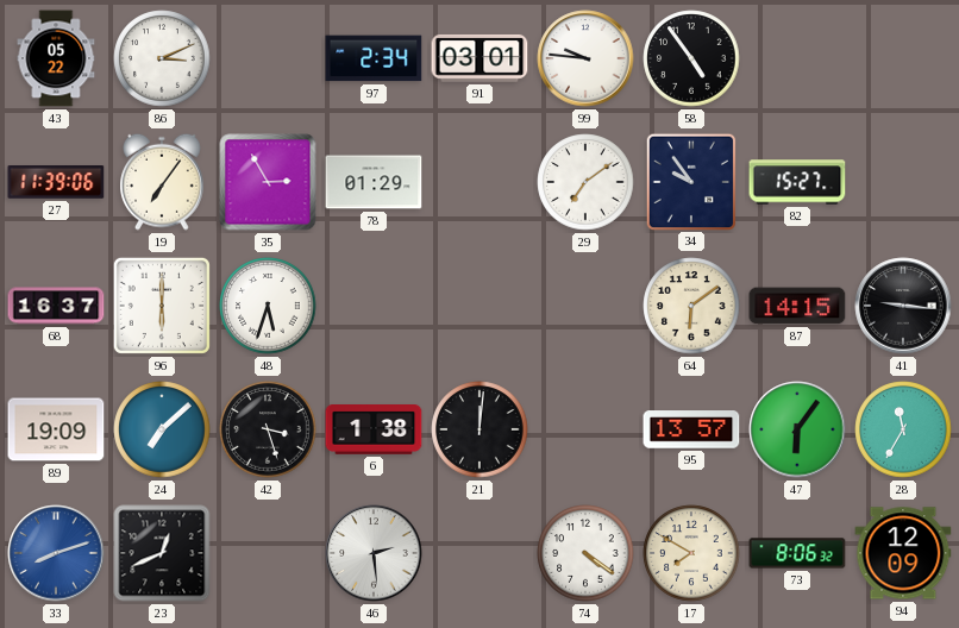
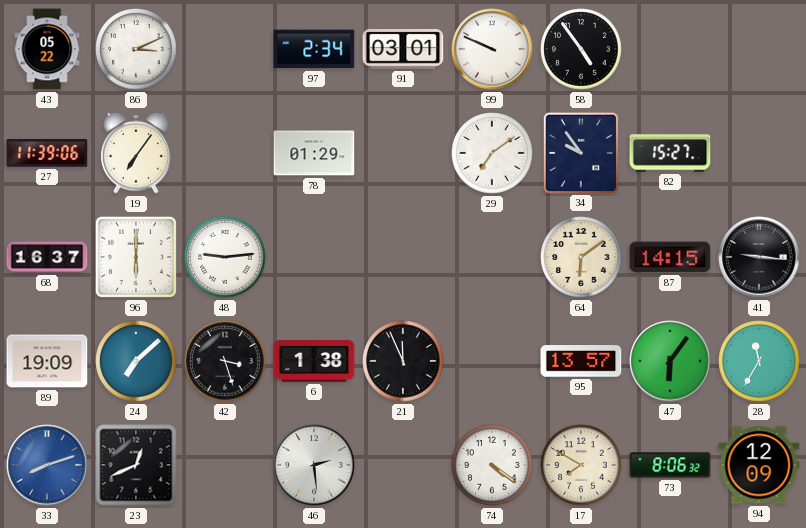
99: 9:46 -> 9:49 (492, 49)
35: 2:55 -> none (268, 182)
48: 5:33 -> 9:14 (225, 257)
21: 12:01 -> 11:56 (403, 361)
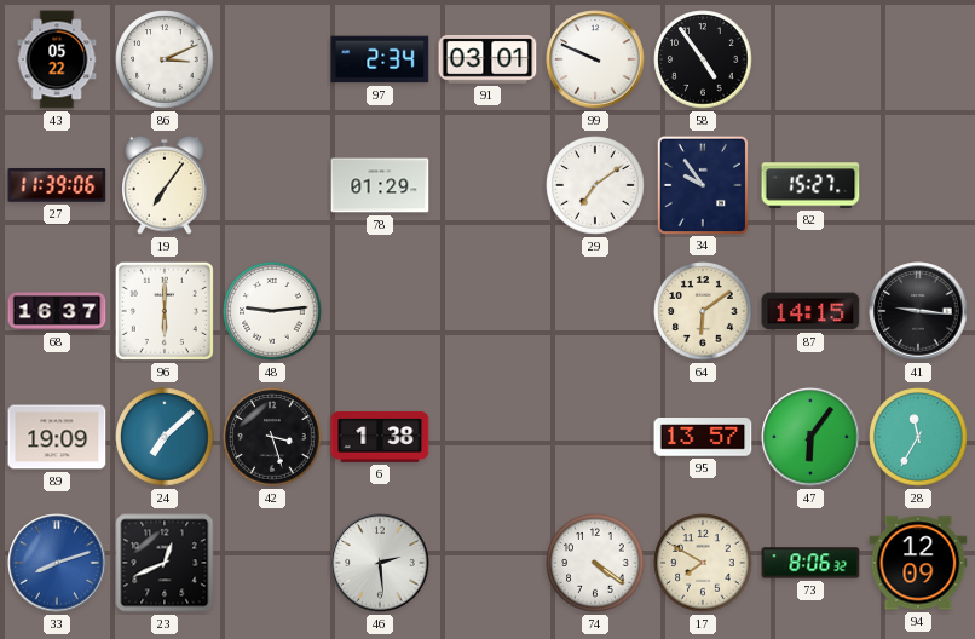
21: 11:56 -> none (403, 361)
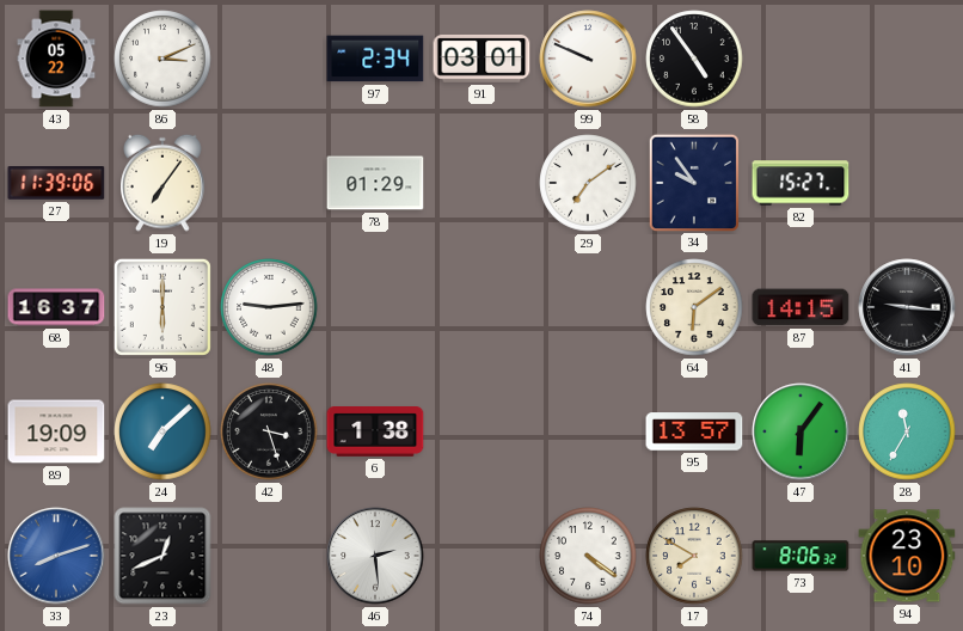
94: 12:09 -> 23:10 (907, 556)
